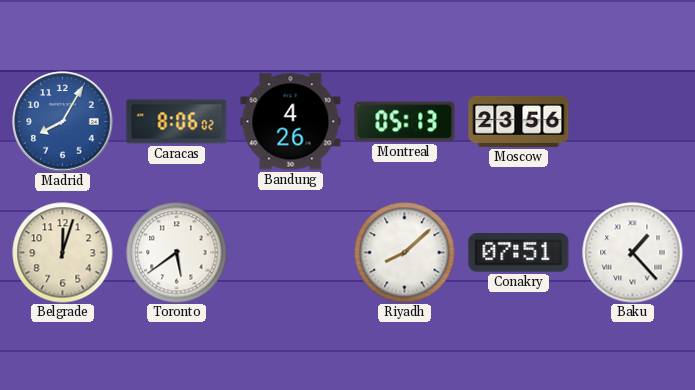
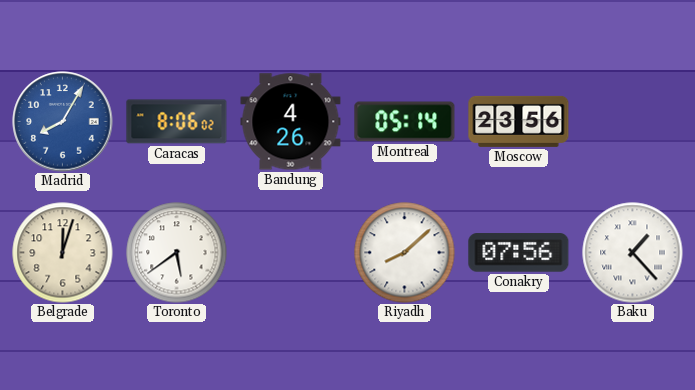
Montreal: 05:13 -> 05:14 (405, 122)
Conakry: 07:51 -> 07:56 (519, 253)
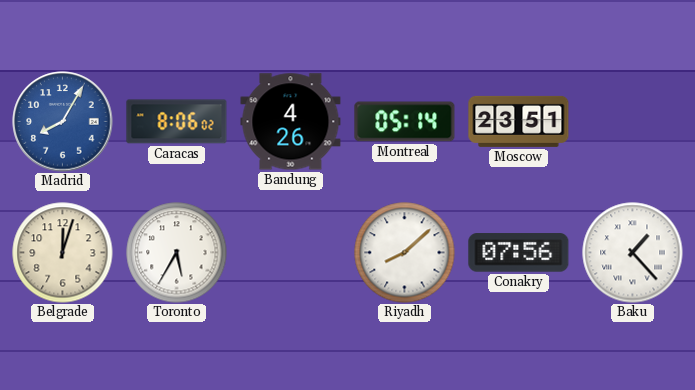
Moscow: 23:56 -> 23:51 (519, 121)
Toronto: 5:39 -> 5:35 (177, 253)
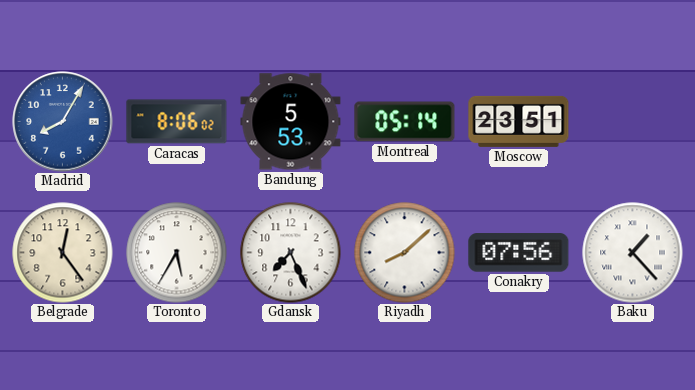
Bandung: 4:26 -> 5:53 (291, 122)
Belgrade: 12:03 -> 12:24 (63, 253)
Gdansk: none -> 7:26 (291, 253)
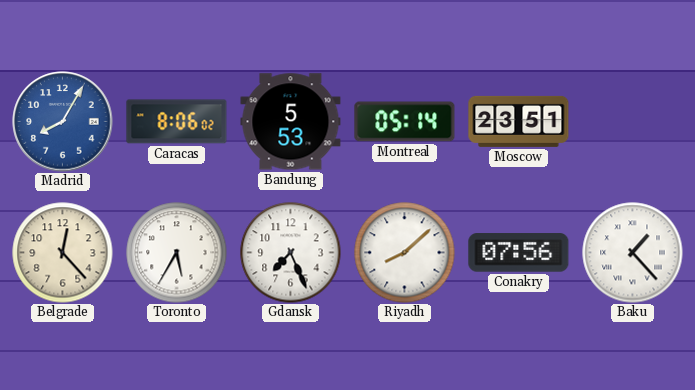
Belgrade: 12:24 -> 12:23 (63, 253)
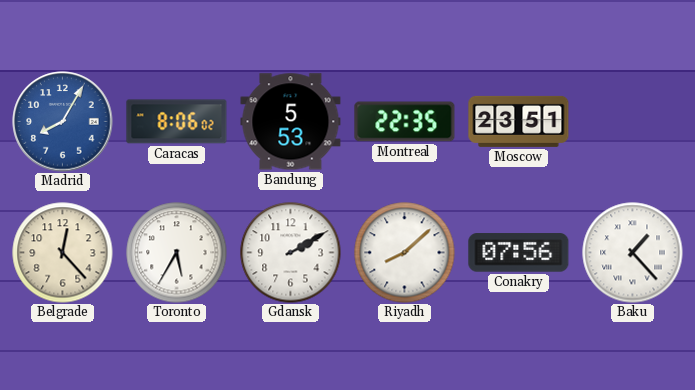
Montreal: 05:14 -> 22:35 (405, 122)
Gdansk: 7:26 -> 2:10 (291, 253)
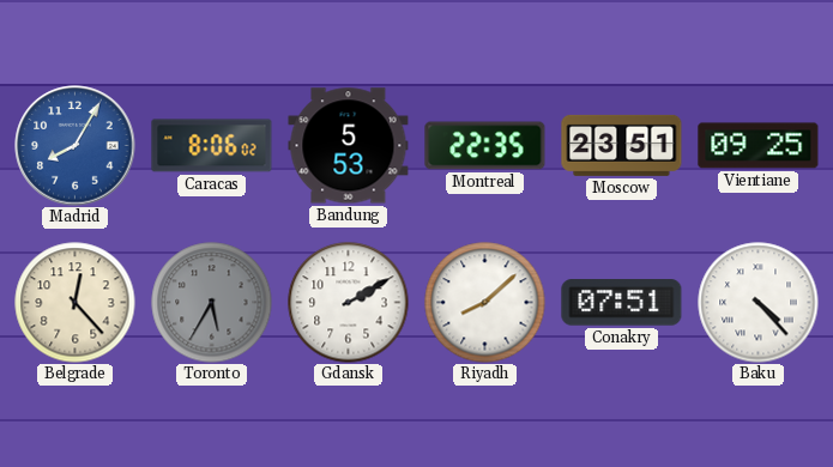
Vientiane: none -> 09:25 (759, 146)
Toronto dial: white -> grey (212, 303)
Conakry: 07:56 -> 07:51 (622, 303)
Baku: 1:23 -> 4:23 (759, 303)
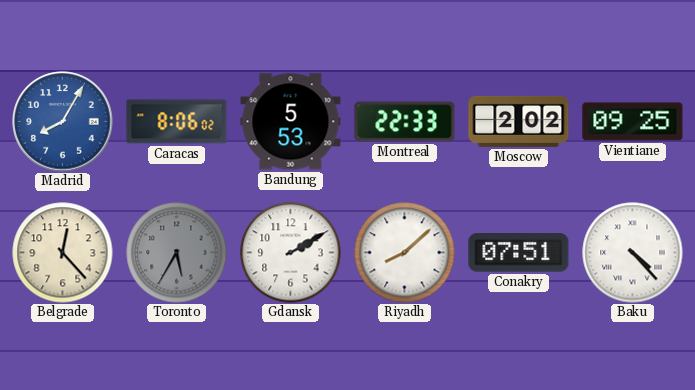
Montreal: 22:35 -> 22:33 (405, 122)
Moscow: 23:51 -> 2:02 (519, 121)
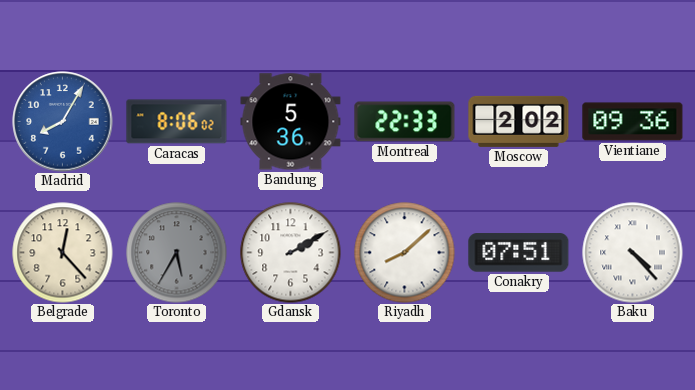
Bandung: 5:53 -> 5:36 (291, 122)
Vientiane: 09:25 -> 09:36 (633, 122)
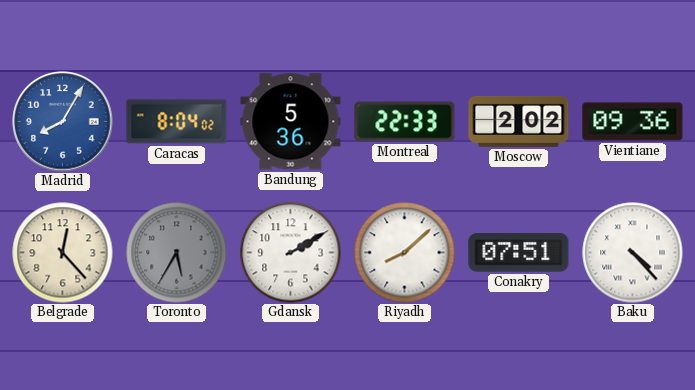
Caracas: 8:06 -> 8:04 (177, 122)
